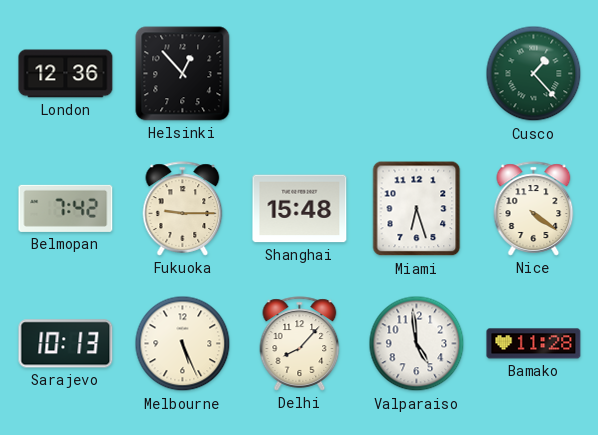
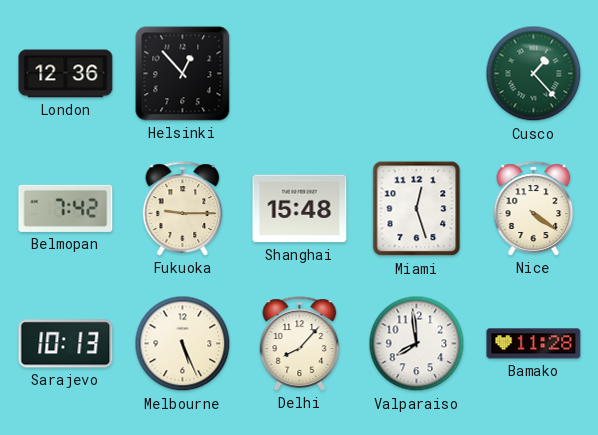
Miami: 6:27 -> 12:27 (417, 209)
Valparaiso: 4:59 -> 7:59 (417, 344)
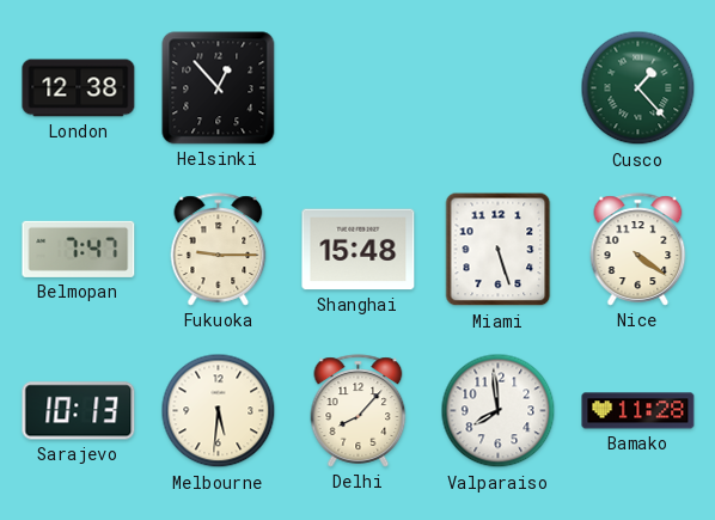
London: 12:36 -> 12:38 (79, 88)
Belmopan: 7:42 -> 7:47 (79, 249)
Miami: 12:27 -> 5:27 (499, 250)
Melbourne: 5:26 -> 5:31 (219, 411)
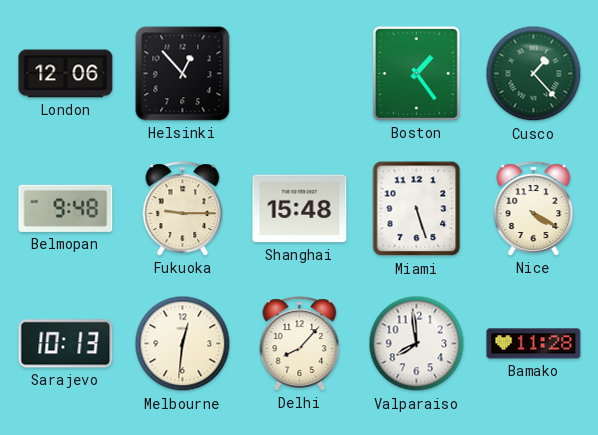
London: 12:38 -> 12:06 (66, 74)
Boston: none -> 1:24 (416, 73)
Belmopan: 7:47 -> 9:48 (66, 208)
Nice: 4:21 -> 4:20 (534, 209)
Melbourne: 5:31 -> 12:31 (183, 344)
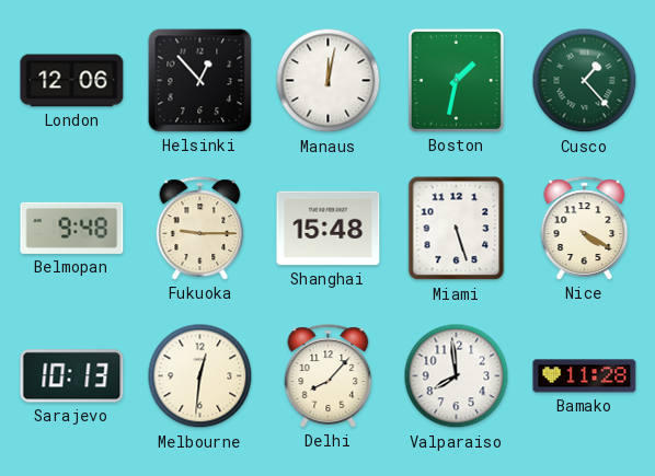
Manaus: none -> 12:02 (329, 81)
Boston: 1:24 -> 1:32 (456, 80)
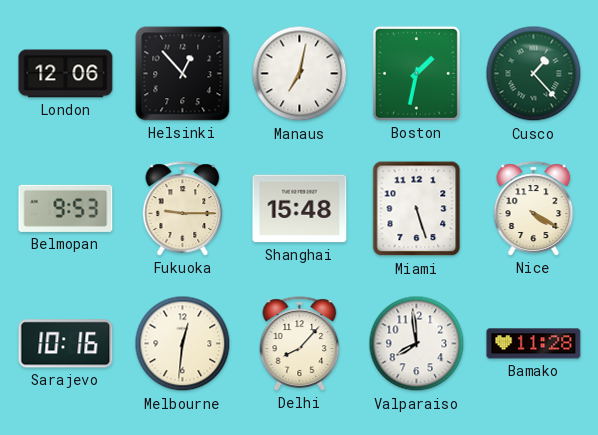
Manaus: 12:02 -> 7:02 (300, 74)
Belmopan: 9:48 -> 9:53 (66, 208)
Sarajevo: 10:13 -> 10:16 (66, 344)
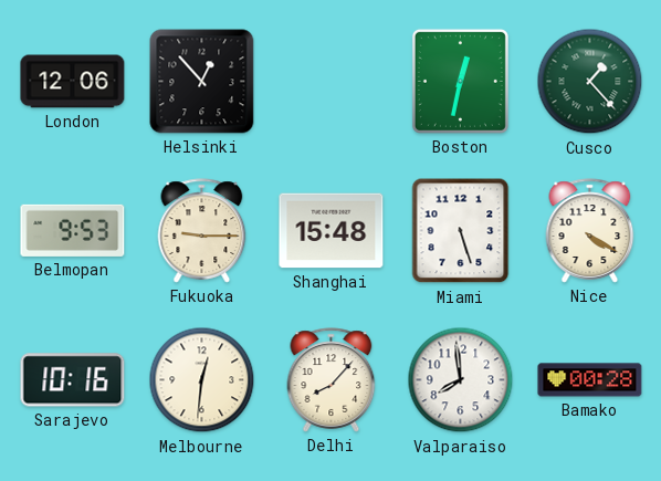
Manaus: 7:02 -> none (300, 74)
Boston: 1:32 -> 12:32 (460, 81)
Bamako: 11:28 -> 00:28 (590, 380)
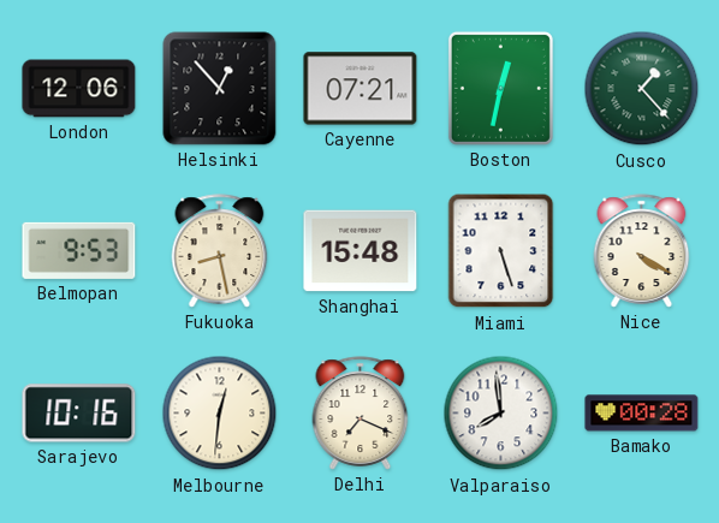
Cayenne: none -> 07:21 (361, 89)
Fukuoka: 9:15 -> 8:28 (220, 251)
Delhi: 8:07 -> 7:19 (361, 414)
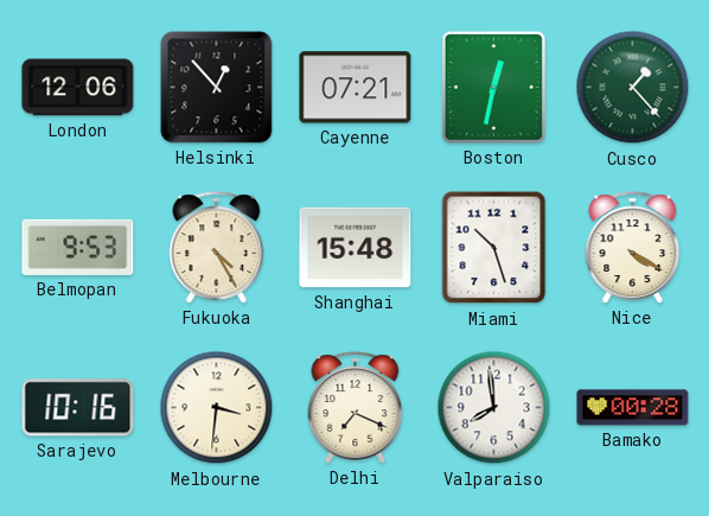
Fukuoka: 8:28 -> 4:25 (217, 248)
Miami: 5:27 -> 10:27 (494, 248)
Melbourne: 12:31 -> 3:31 (217, 408)
